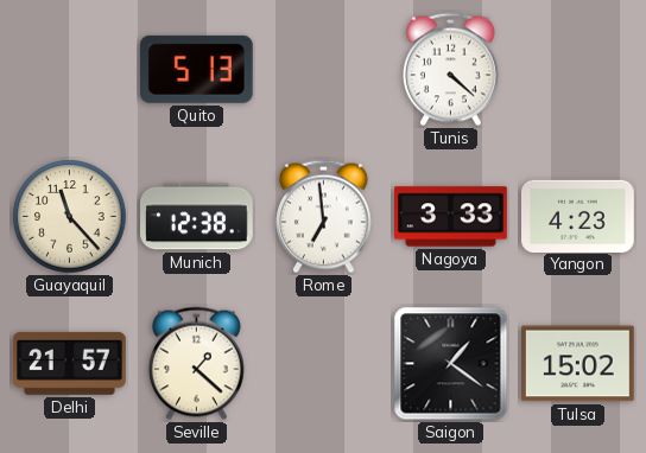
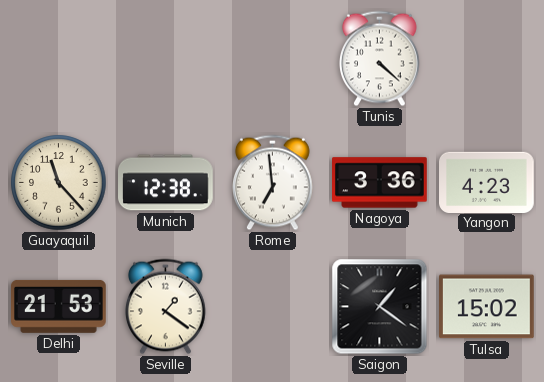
Quito: 5:13 -> none (196, 69)
Nagoya: 3:33 -> 3:36 (380, 183)
Delhi: 21:57 -> 21:53 (59, 306)
Seville: 1:22 -> 1:21 (165, 307)
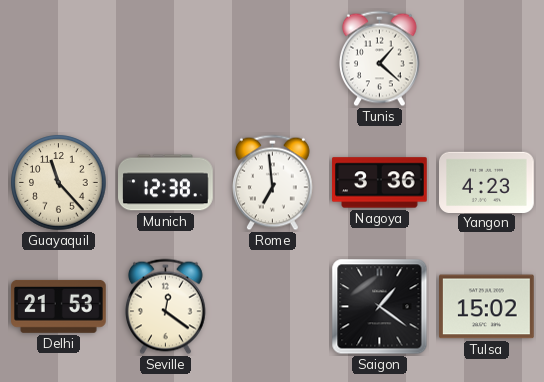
Tunis: 4:22 -> 1:22 (379, 59)
Seville: 1:21 -> 12:21 (165, 307)
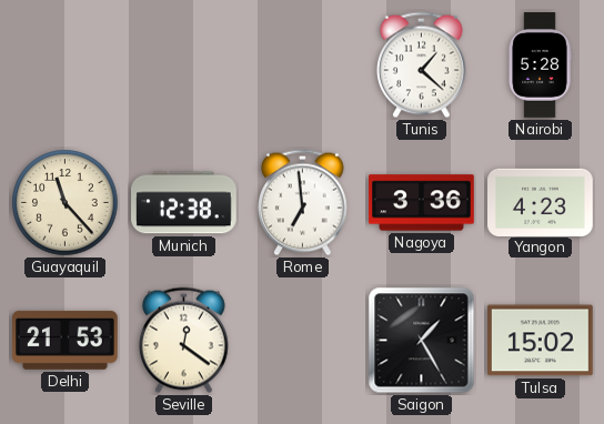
Nairobi: none -> 5:28 (540, 65)
Saigon: 1:21 -> 1:25 (422, 341)
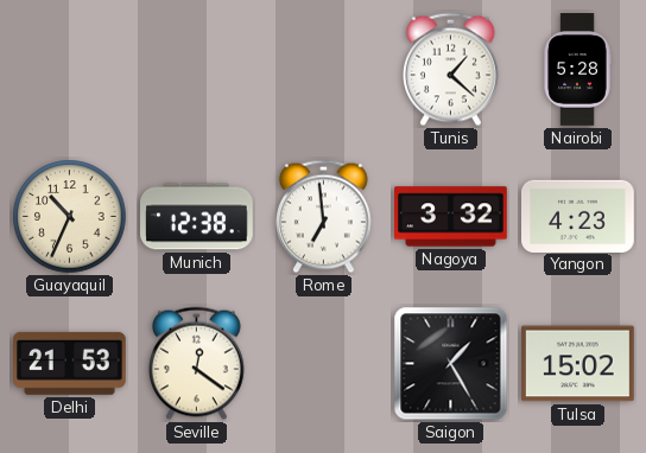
Guayaquil: 11:23 -> 10:34 (70, 217)
Nagoya: 3:36 -> 3:32 (451, 217)
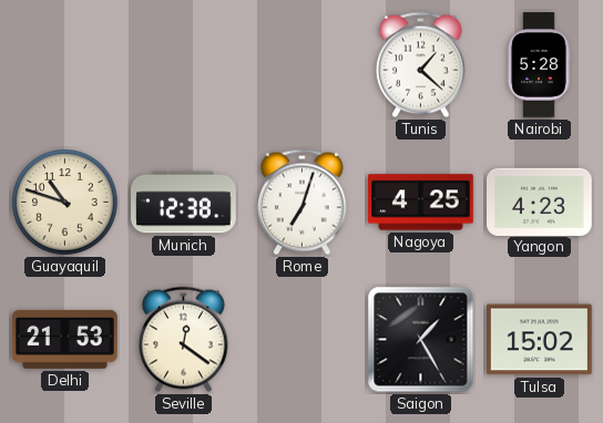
Guayaquil: 10:34 -> 10:48 (65, 203)
Rome: 6:59 -> 7:03 (301, 203)
Nagoya: 3:32 -> 4:25 (421, 203)
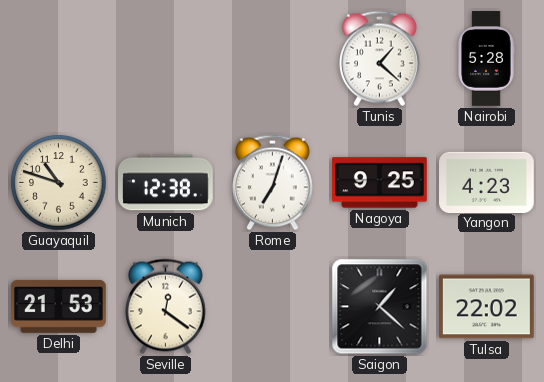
Nagoya: 4:25 -> 9:25 (380, 183)
Saigon: 1:25 -> 1:22 (380, 307)
Tulsa: 15:02 -> 22:02 (487, 307)
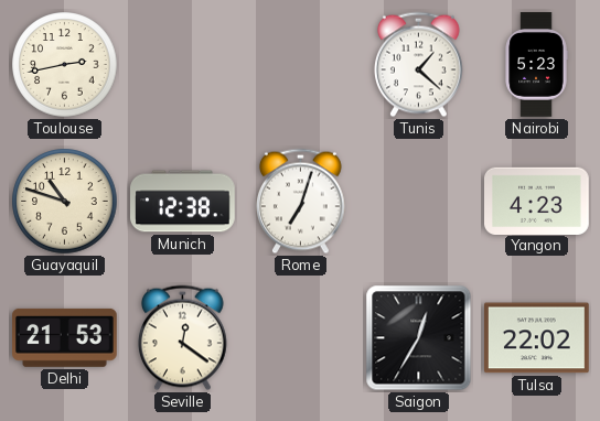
Toulouse: none -> 2:43 (65, 65)
Nairobi: 5:28 -> 5:23 (536, 65)
Nagoya: 9:25 -> none (380, 183)
Saigon: 1:22 -> 12:35 (419, 338)
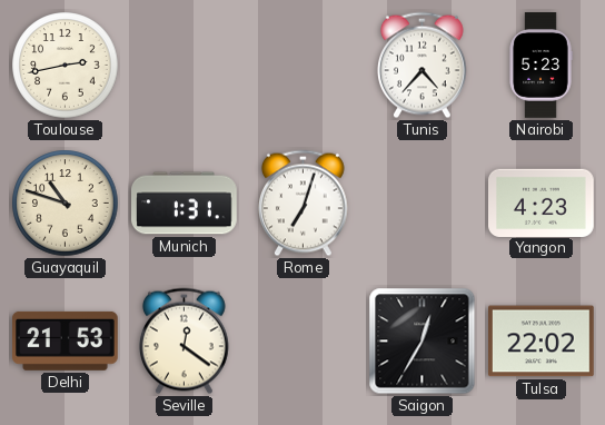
Tunis: 1:22 -> 4:37 (421, 66)
Munich: 12:38 -> 1:31 (185, 204)
